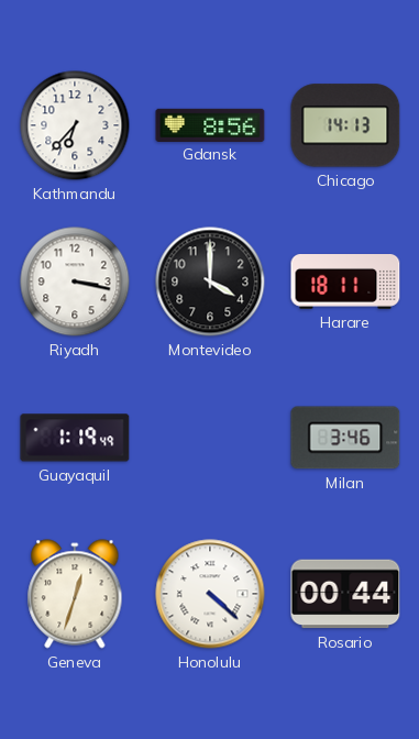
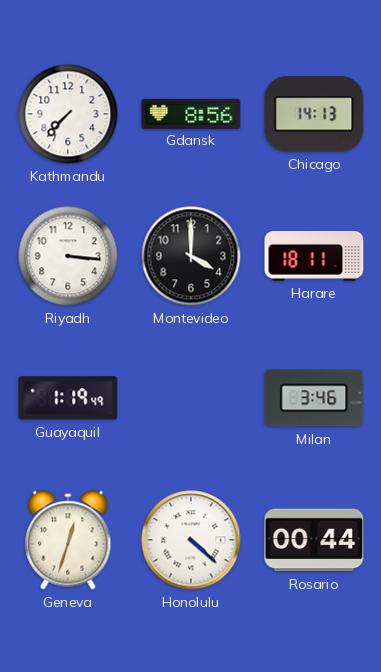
Kathmandu: 6:37 -> 7:37 (68, 114)
Riyadh: 3:17 -> 3:16 (68, 256)
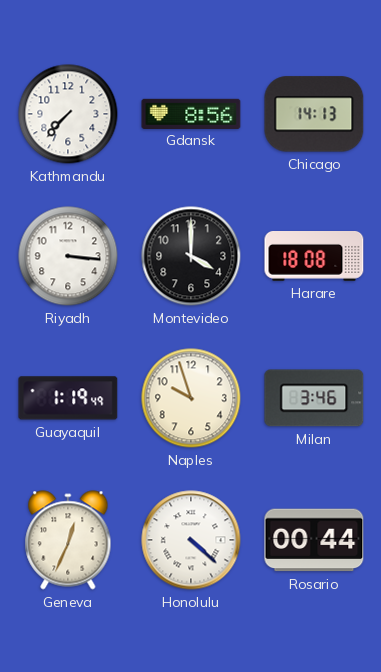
Harare: 18:11 -> 18:08 (314, 257)
Naples: none -> 9:57 (191, 398)
Geneva: 12:33 -> 12:34 (68, 540)
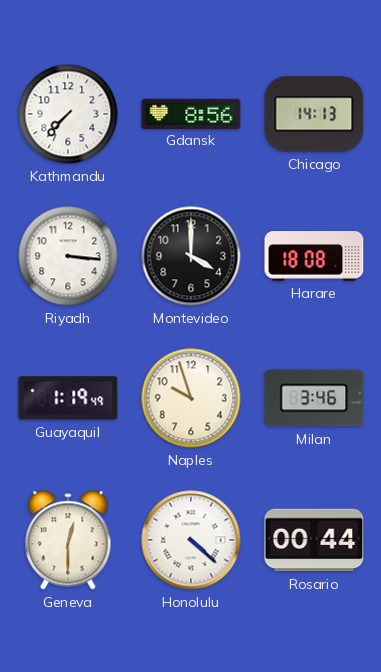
Geneva: 12:34 -> 12:30 (68, 540)
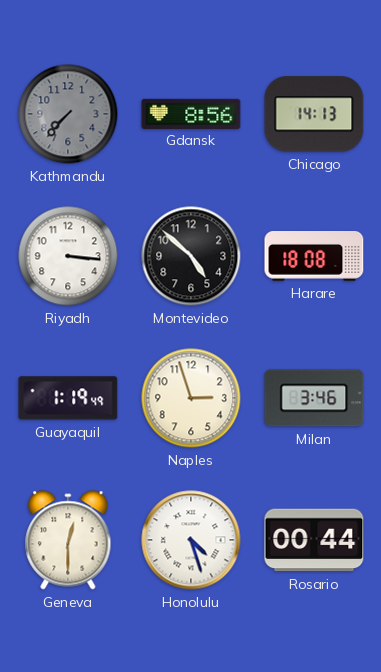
Kathmandu dial: white -> grey (68, 114)
Montevideo: 4:00 -> 4:52 (191, 256)
Naples: 9:57 -> 2:57 (191, 398)
Honolulu: 4:22 -> 4:27 (191, 540)
